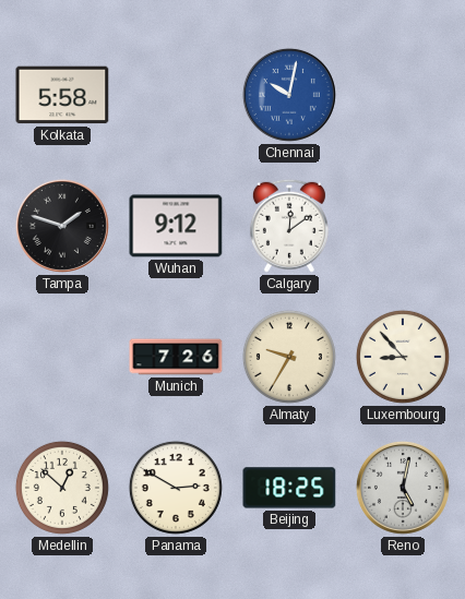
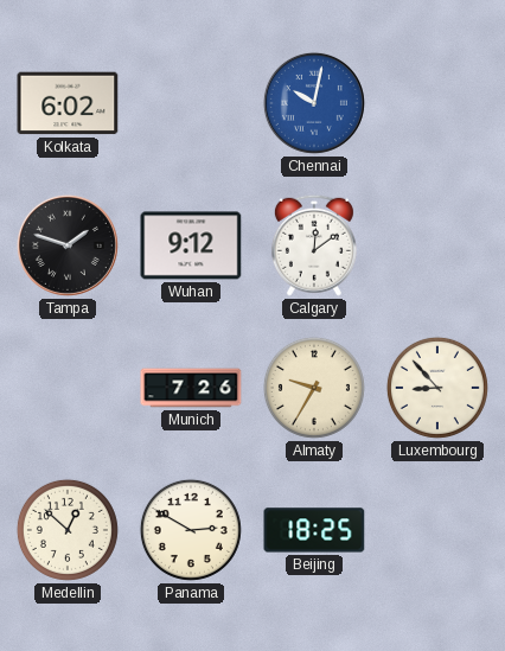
Kolkata: 5:58 -> 6:02 (68, 103)
Reno: 5:02 -> none (403, 488)
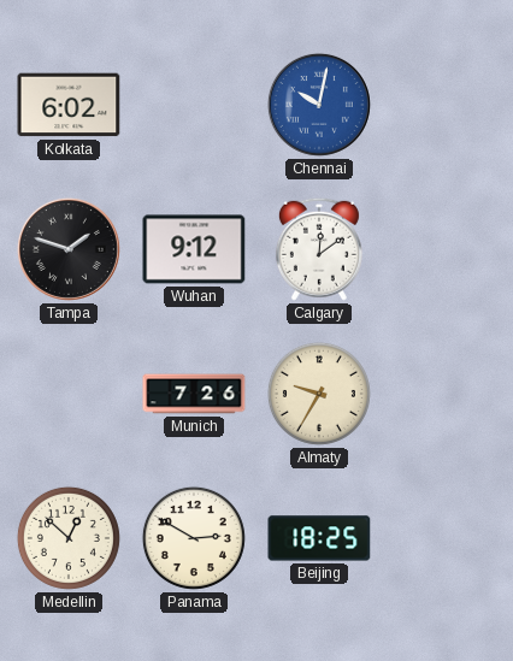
Luxembourg: 8:53 -> none (437, 388)
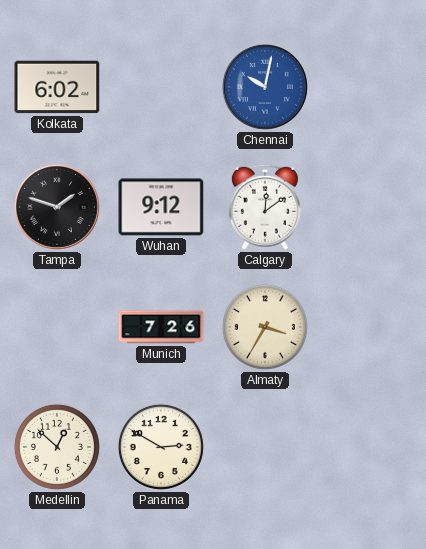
Almaty: 9:35 -> 3:35 (265, 327)
Beijing: 18:25 -> none (319, 538)
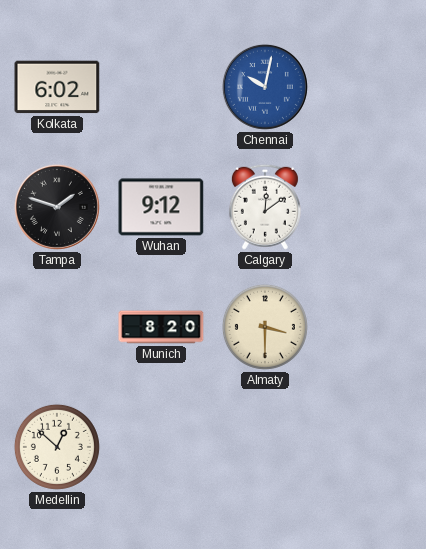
Munich: 7:26 -> 8:20 (161, 327)
Almaty: 3:35 -> 3:30 (265, 327)
Panama: 2:50 -> none (161, 447)
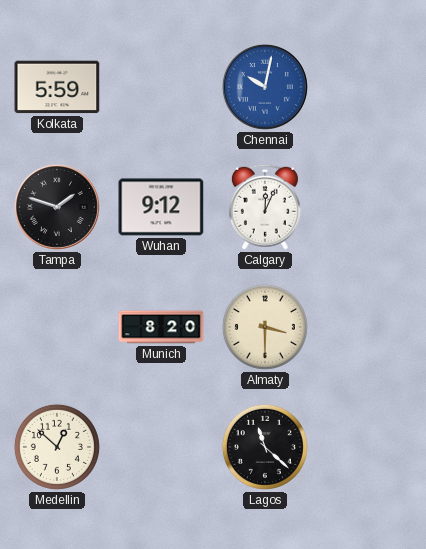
Kolkata: 6:02 -> 5:59 (57, 87)
Calgary: 12:09 -> 12:04 (265, 207)
Lagos: none -> 11:22 (265, 447)
